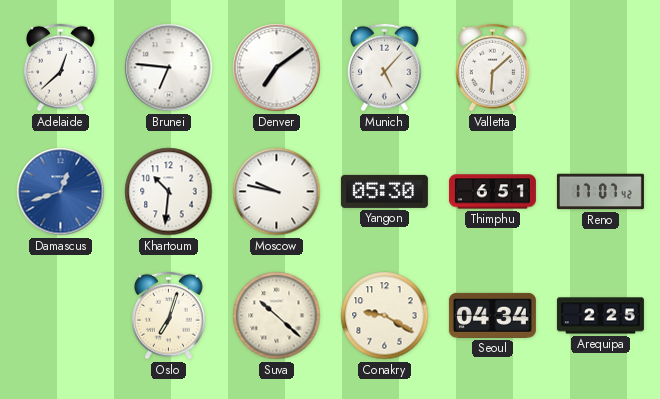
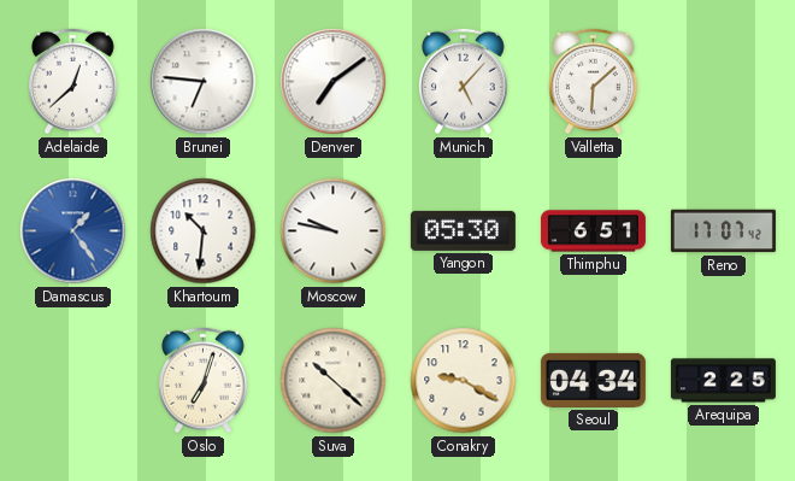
Damascus: 12:42 -> 1:24 (73, 231)
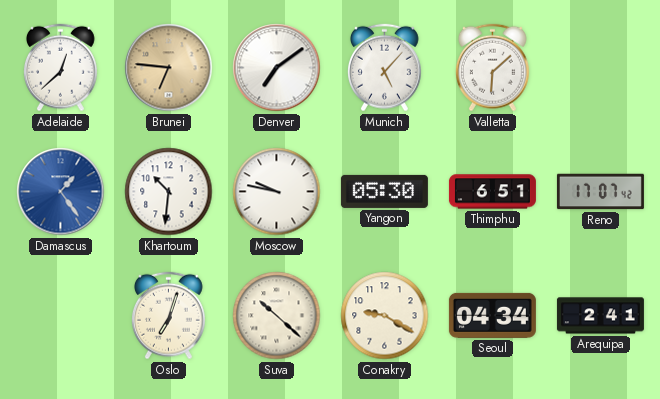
Brunei dial: white -> champagne (169, 68)
Arequipa: 2:25 -> 2:41 (600, 316)
